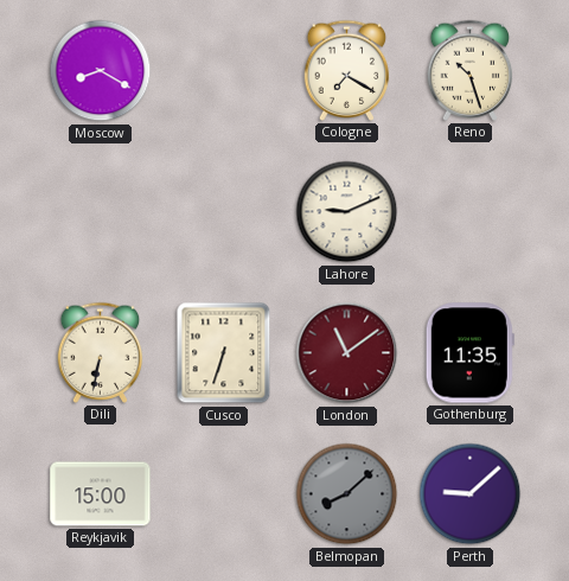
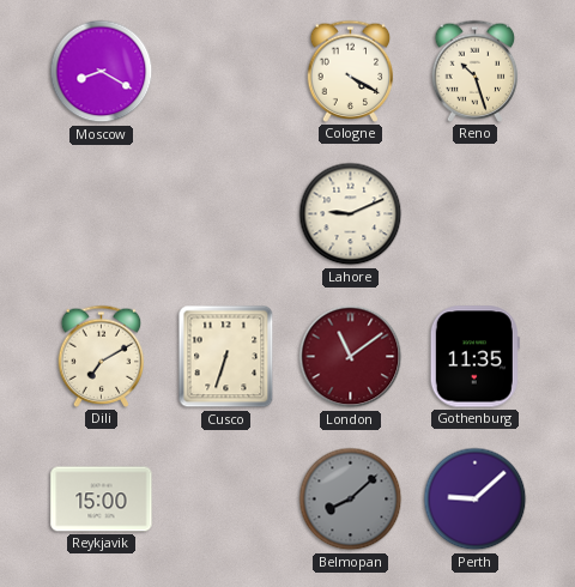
Cologne: 7:20 -> 4:20 (351, 71)
Dili: 6:32 -> 7:10 (102, 356)
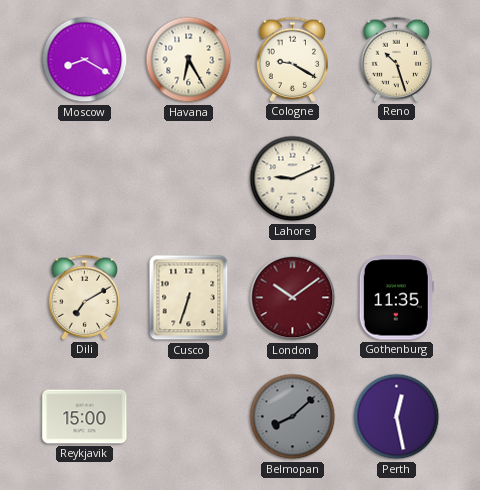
Havana: none -> 6:25 (189, 60)
Cologne: 4:20 -> 9:20 (293, 59)
London: 11:09 -> 10:09 (293, 298)
Perth: 9:08 -> 12:28 (397, 417)
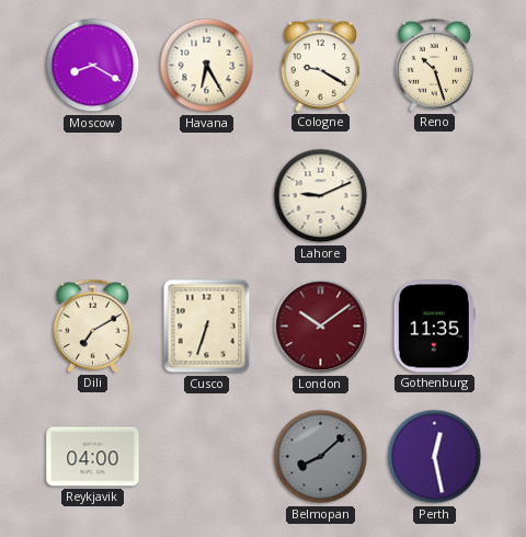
Reykjavik: 15:00 -> 04:00 (93, 457)
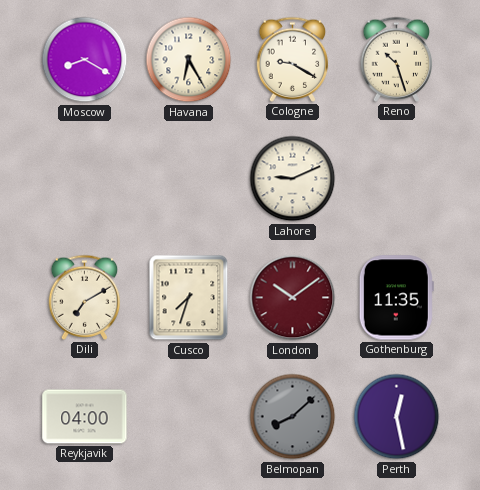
Cusco: 6:33 -> 7:33 (189, 298)
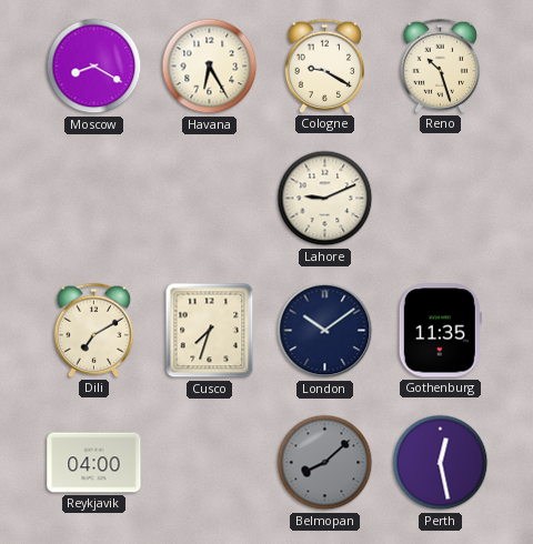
London dial: burgundy -> navy (325, 331)
